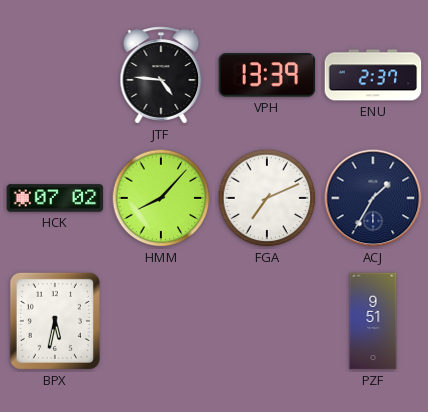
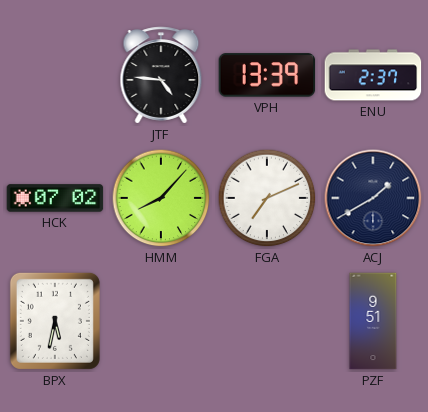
ACJ: 1:35 -> 1:40 (373, 198)
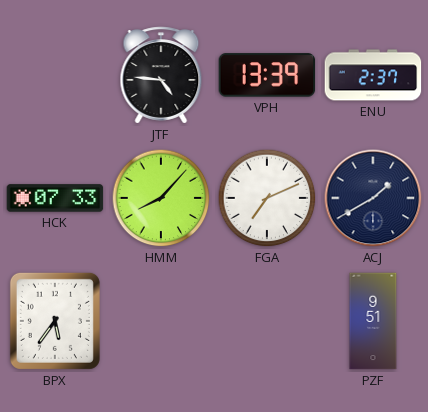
HCK: 07:02 -> 07:33 (55, 198)
BPX: 5:32 -> 5:36 (55, 321)
